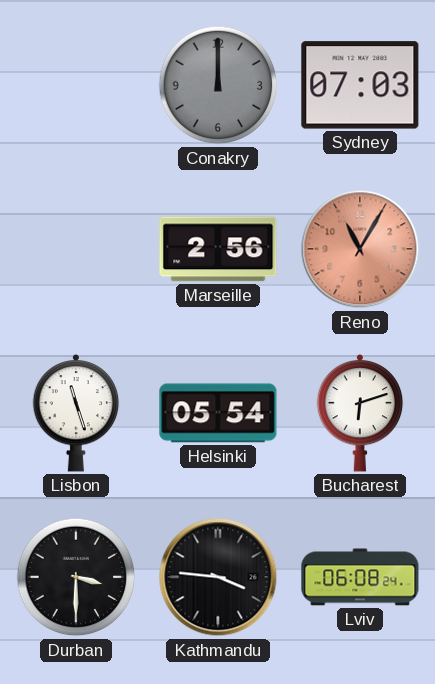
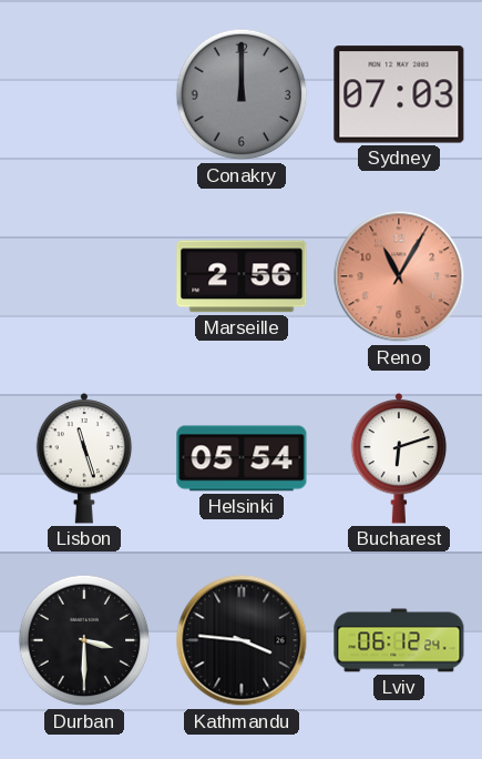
Lviv: 06:08 -> 06:12 (399, 640)
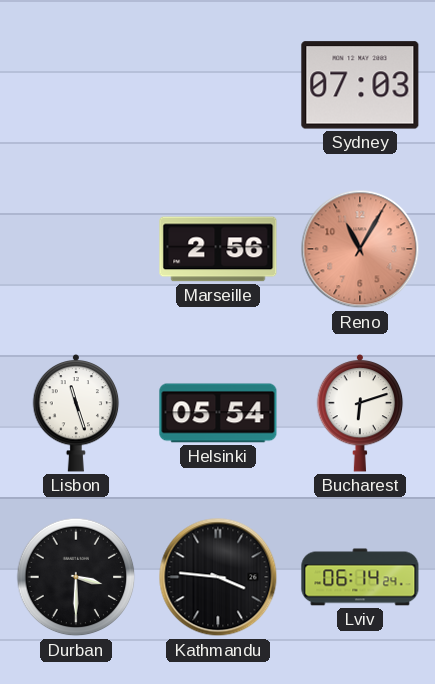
Conakry: 12:00 -> none (242, 94)
Lviv: 06:12 -> 06:14 (360, 577)
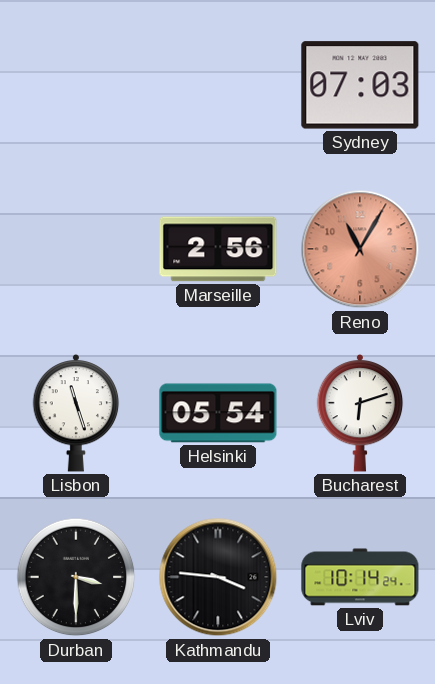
Lviv: 06:14 -> 10:14 (360, 577)
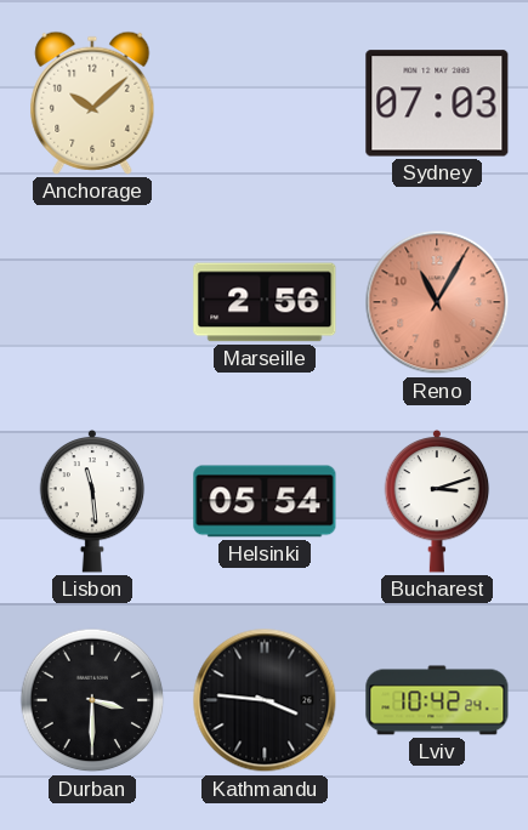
Anchorage: none -> 10:08 (92, 103)
Lisbon: 11:27 -> 11:29 (92, 501)
Bucharest: 6:12 -> 3:12 (437, 501)
Lviv: 10:14 -> 10:42 (437, 700)
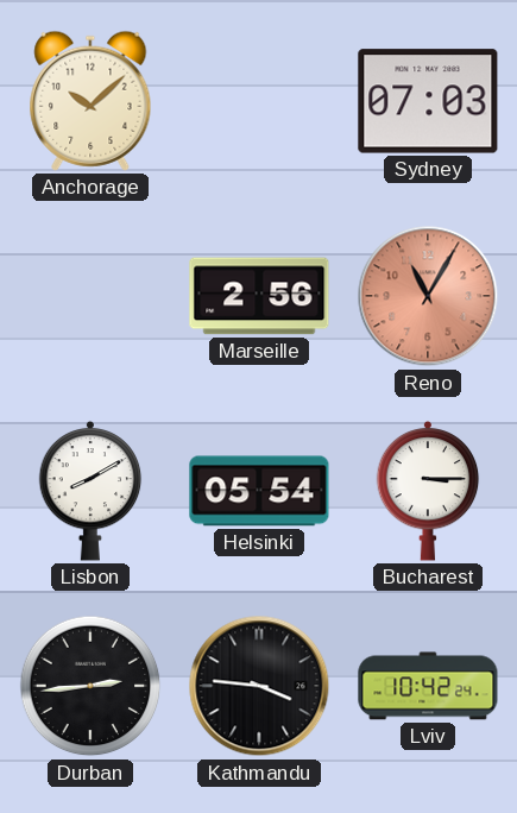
Lisbon: 11:29 -> 8:10 (90, 491)
Bucharest: 3:12 -> 3:15 (428, 491)
Durban: 3:30 -> 2:44 (90, 686)
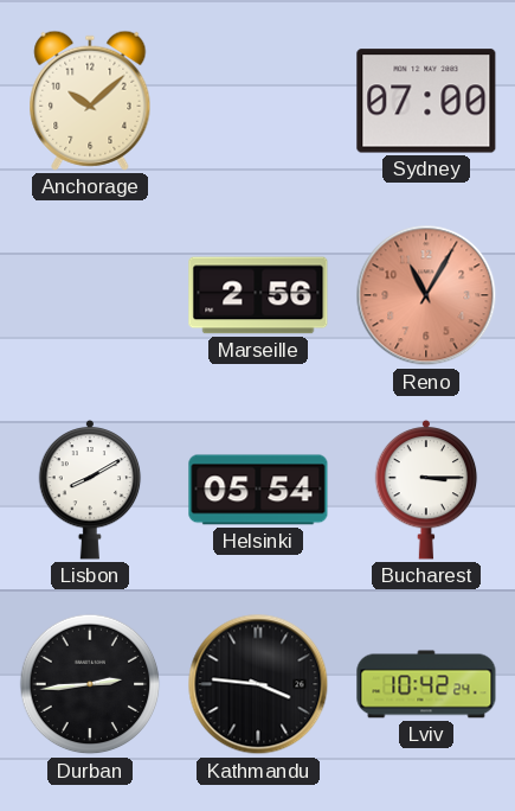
Sydney: 07:03 -> 07:00 (426, 101)
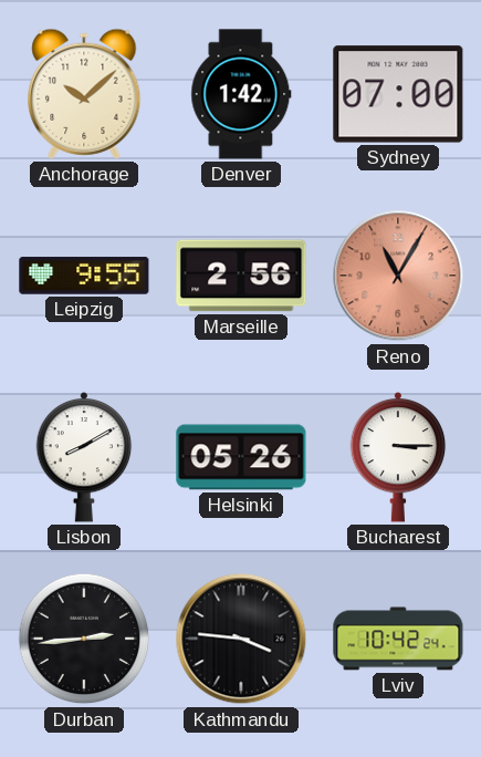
Denver: none -> 1:42 (241, 94)
Leipzig: none -> 9:55 (84, 276)
Helsinki: 05:54 -> 05:26 (241, 457)
